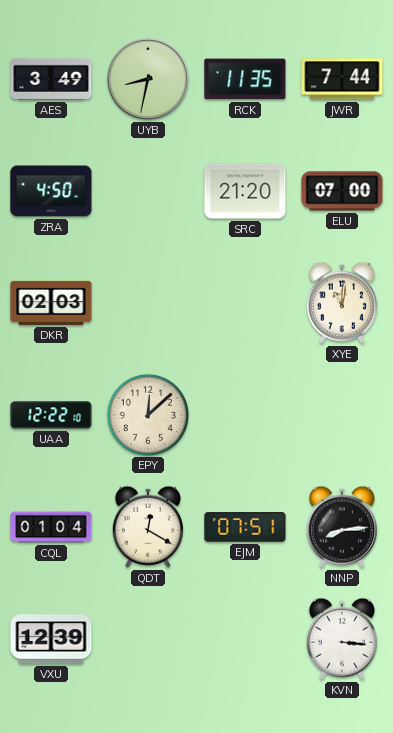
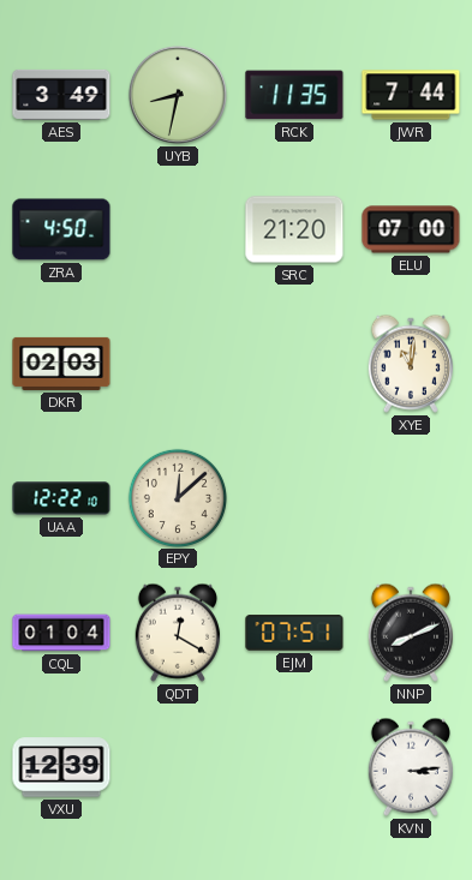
NNP: 8:14 -> 8:11 (411, 633)
KVN: 3:16 -> 3:14 (411, 767)
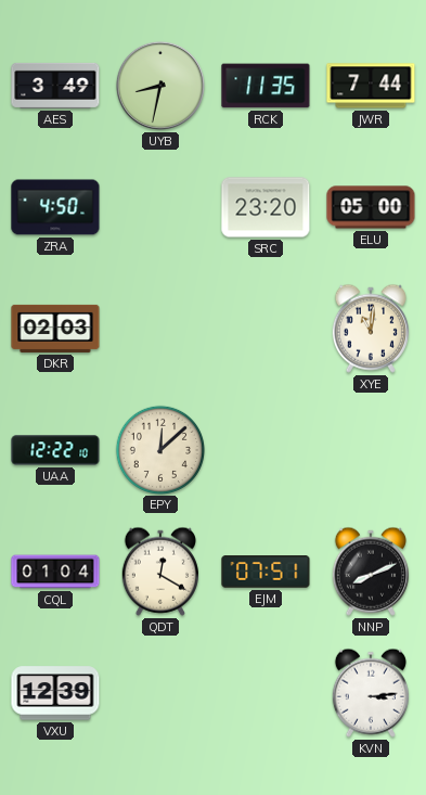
SRC: 21:20 -> 23:20 (266, 207)
ELU: 07:00 -> 05:00 (371, 207)
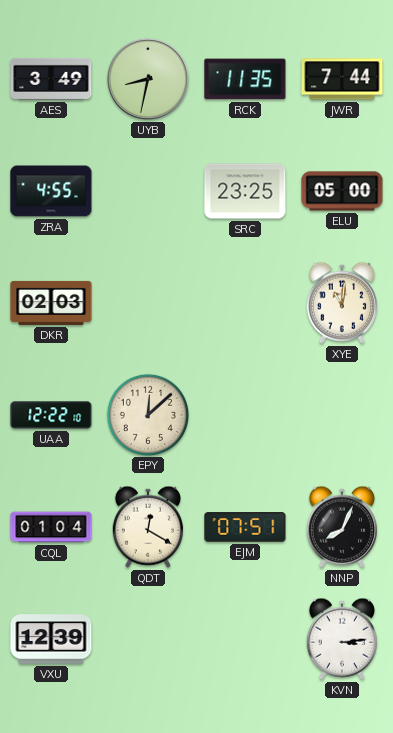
ZRA: 4:50 -> 4:55 (51, 191)
SRC: 23:20 -> 23:25 (245, 191)
NNP: 8:11 -> 8:04 (342, 527)
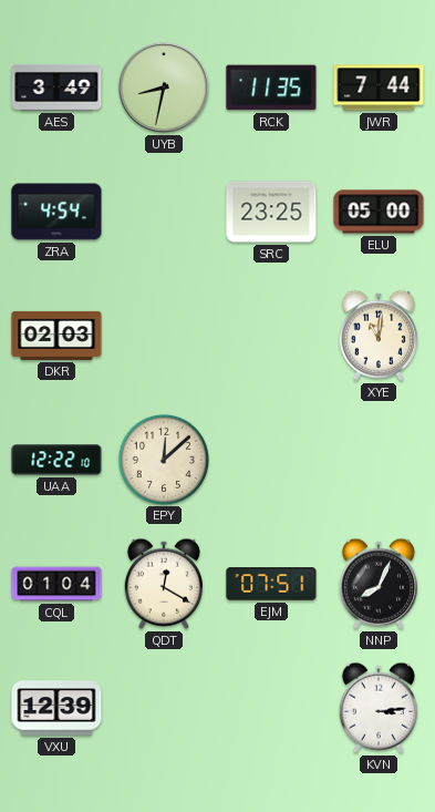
ZRA: 4:55 -> 4:54 (56, 212)
